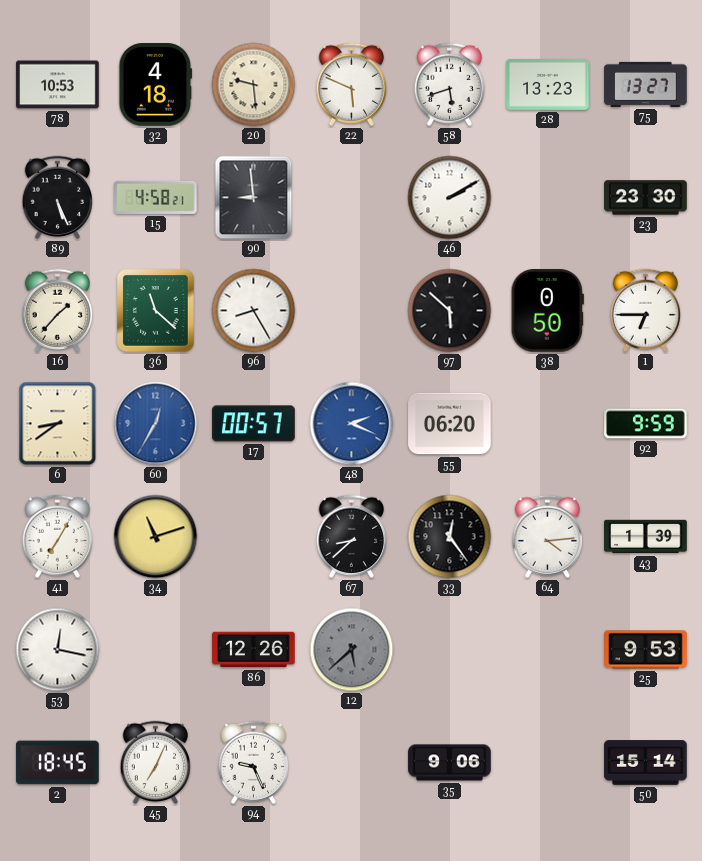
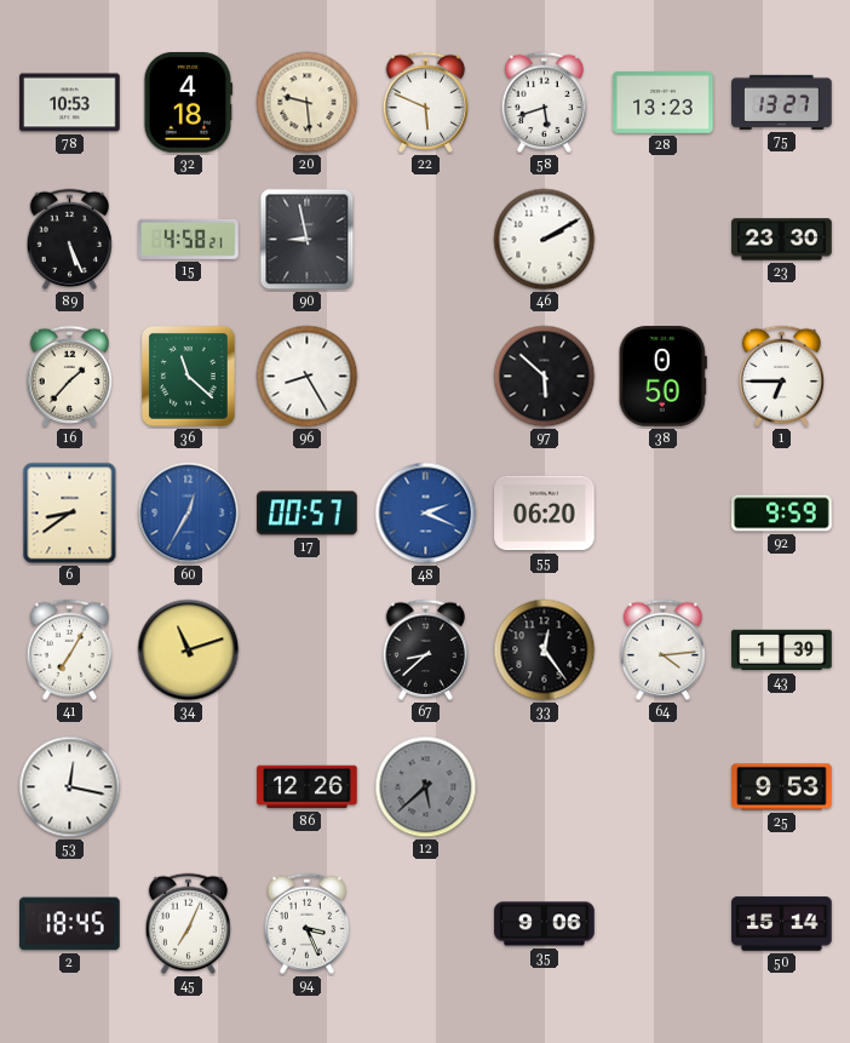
90: 8:59 -> 8:58 (308, 240)
94: 9:26 -> 3:26 (306, 923)
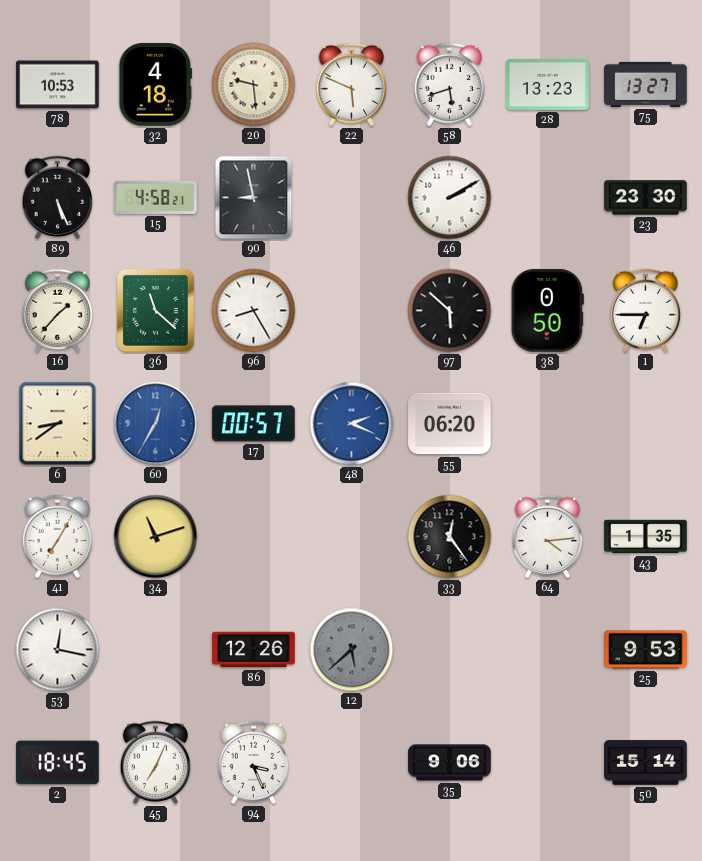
92: 9:59 -> none (782, 514)
67: 8:38 -> none (425, 649)
43: 1:39 -> 1:35 (646, 537)
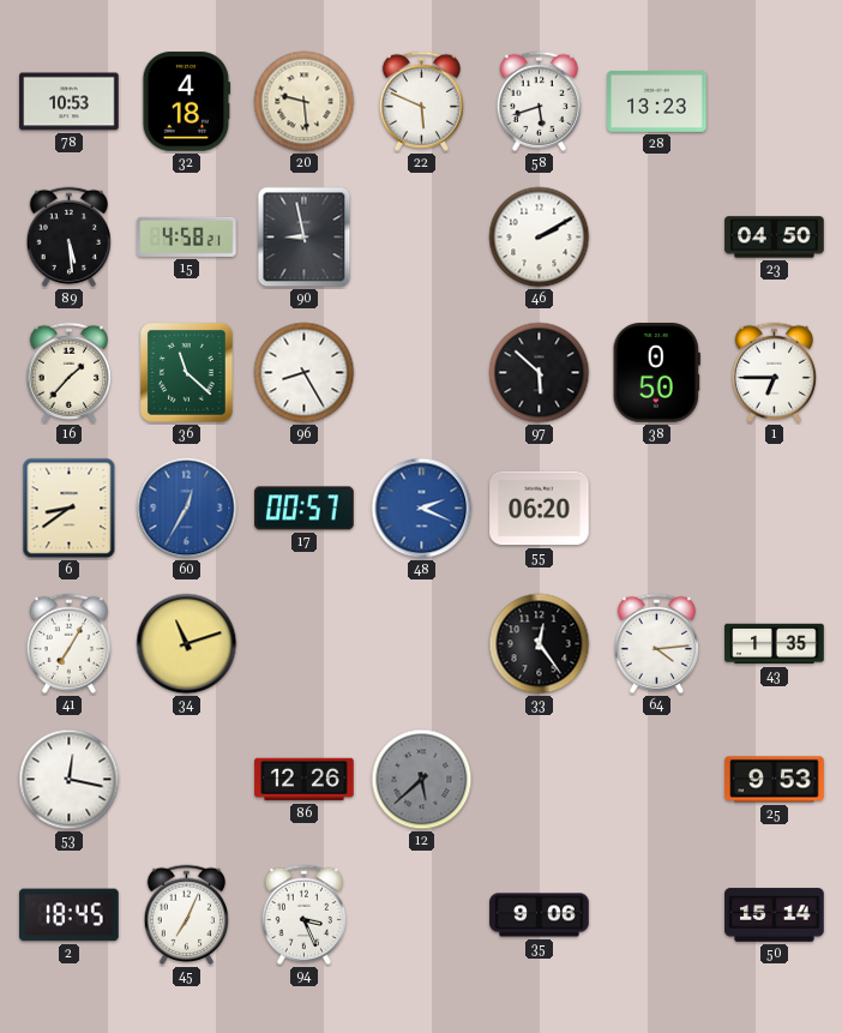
75: 13:27 -> none (646, 84)
89: 5:26 -> 5:29 (68, 236)
23: 23:30 -> 04:50 (775, 238)
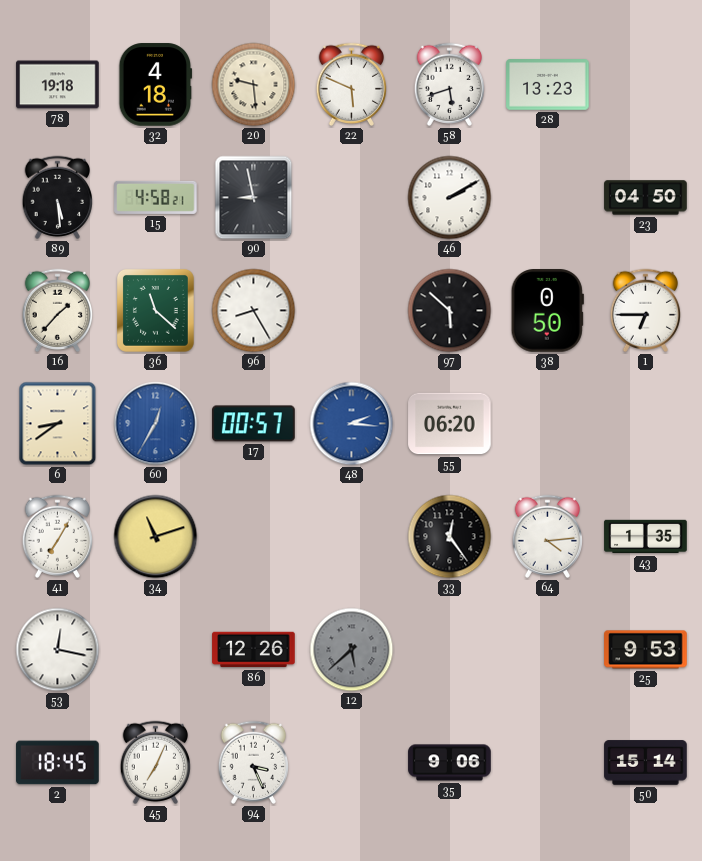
78: 10:53 -> 19:18 (58, 85)
48: 2:19 -> 2:16 (352, 424)
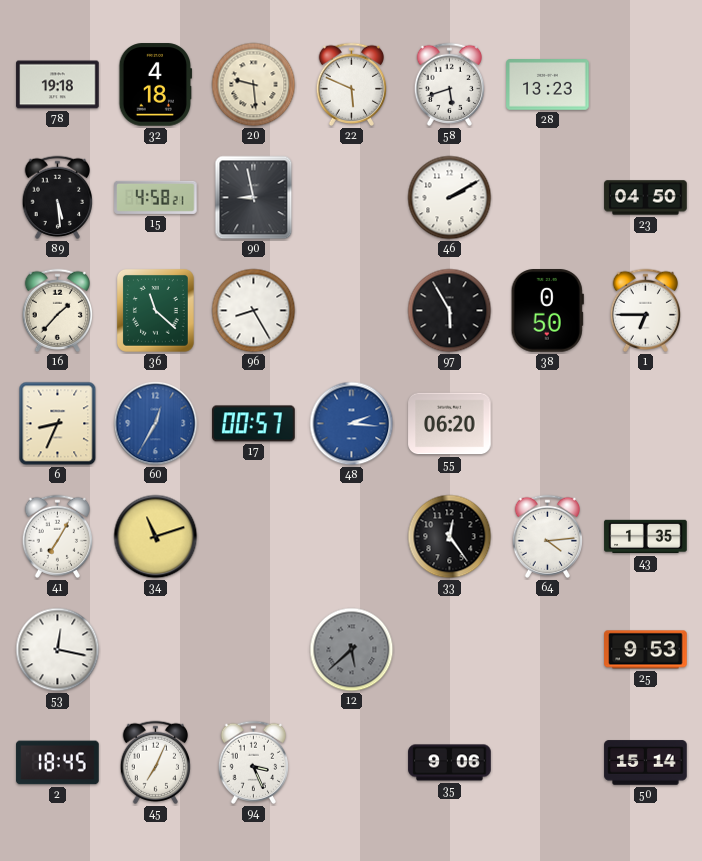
97: 5:52 -> 5:55 (450, 311)
6: 8:39 -> 8:34 (58, 424)
86: 12:26 -> none (254, 650)
